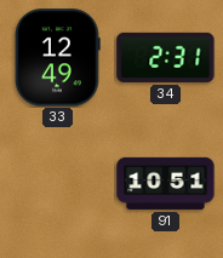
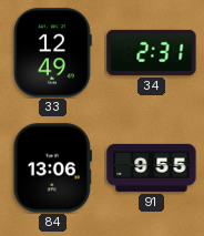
84: none -> 13:06 (52, 168)
91: 10:51 -> 9:55 (152, 167)
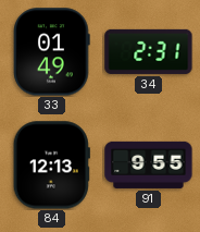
33: 12:49 -> 01:49 (52, 52)
84: 13:06 -> 12:13 (51, 166)
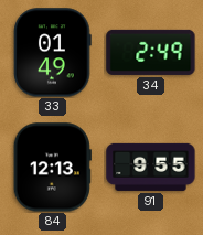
34: 2:31 -> 2:49 (151, 52)
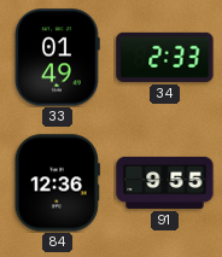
34: 2:49 -> 2:33 (165, 57)
84: 12:13 -> 12:36 (57, 183)
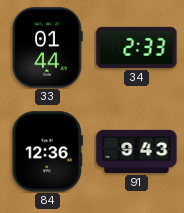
33: 01:49 -> 01:44 (48, 48)
91: 9:55 -> 9:43 (137, 151)
